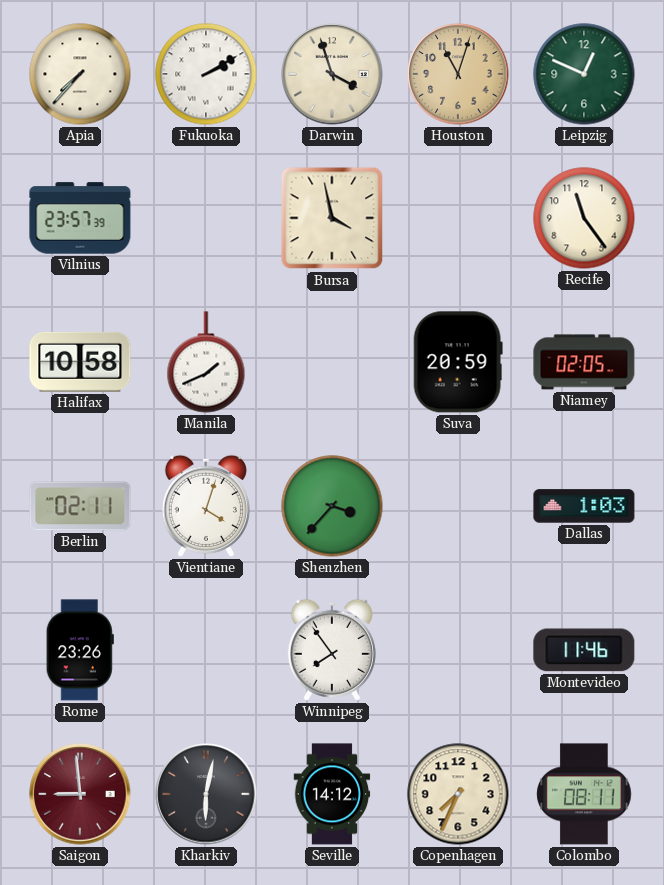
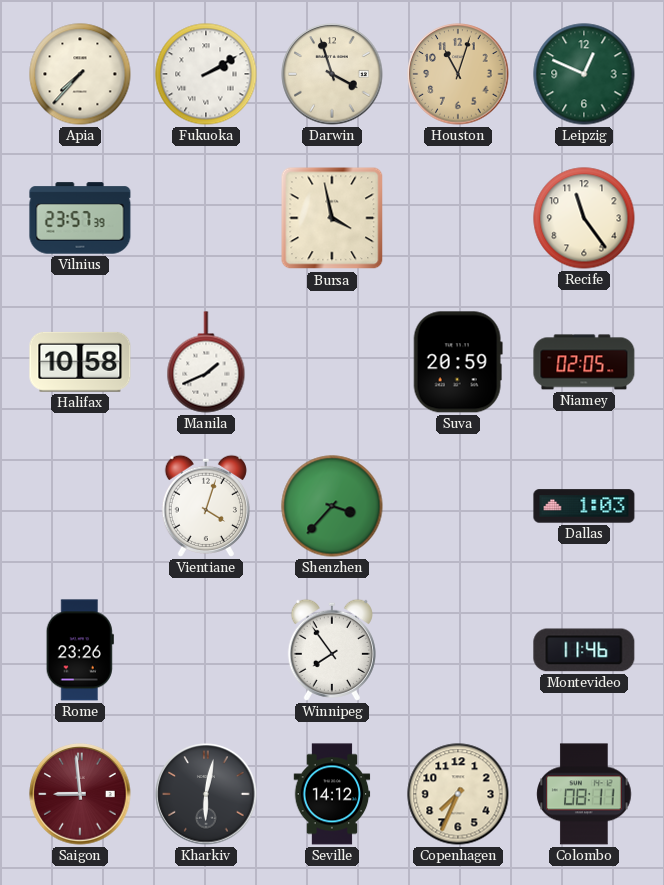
Berlin: 02:11 -> none (80, 506)
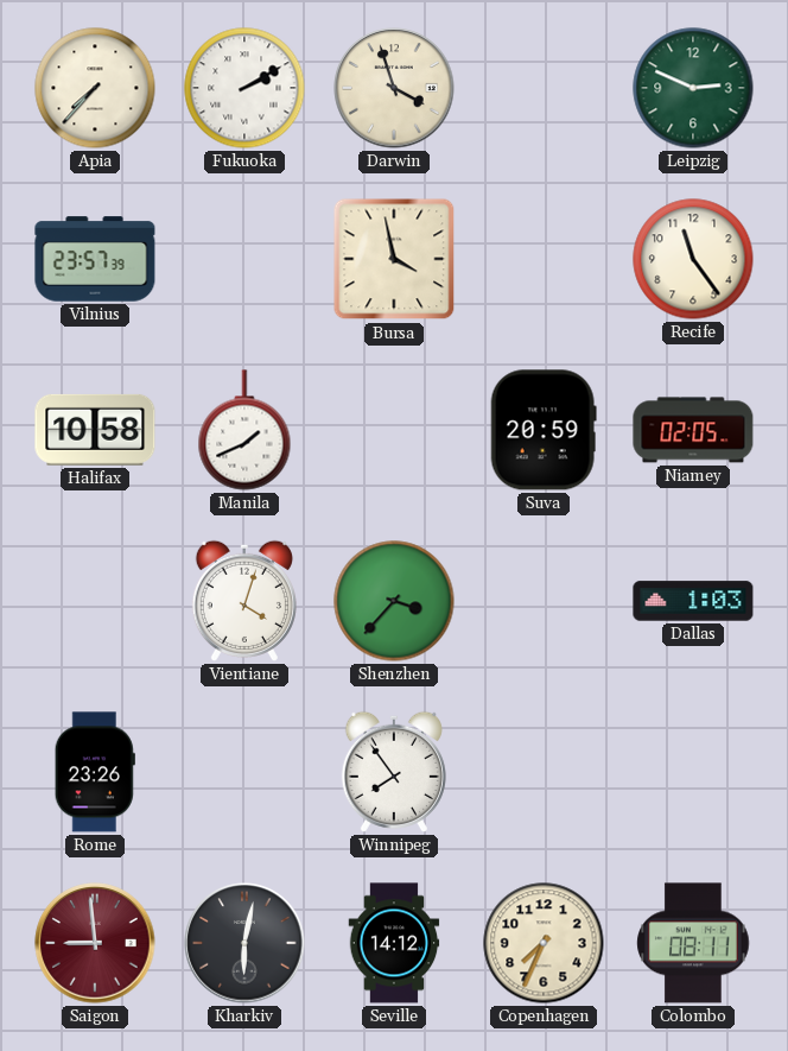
Houston: 11:03 -> none (458, 74)
Leipzig: 12:49 -> 2:49 (693, 88)
Montevideo: 11:46 -> none (584, 650)
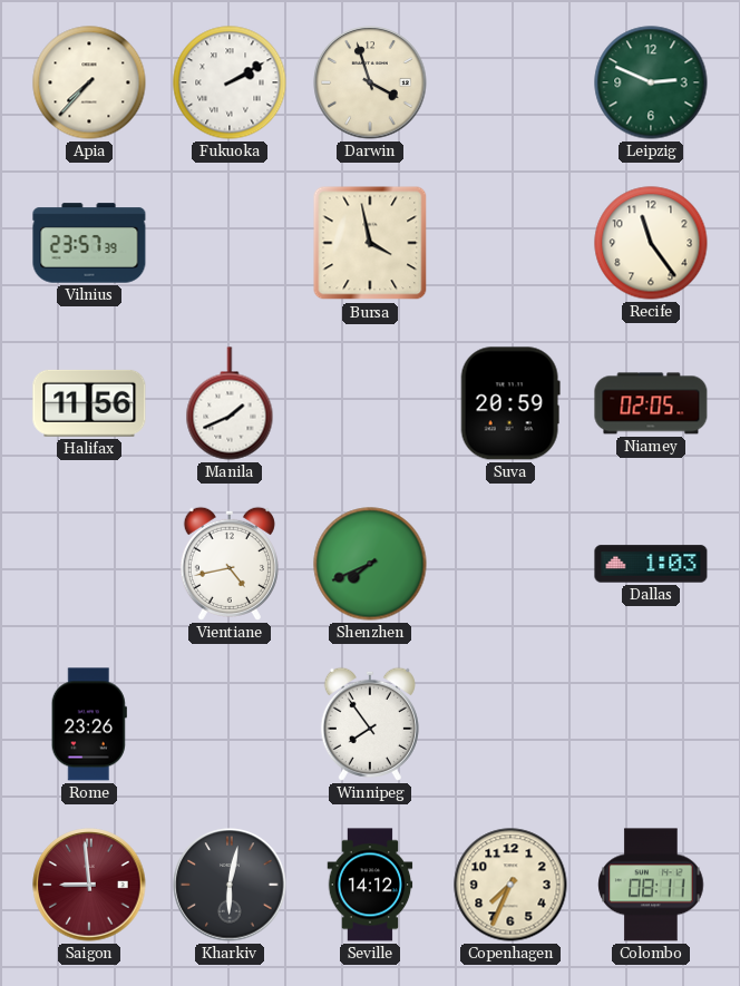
Halifax: 10:58 -> 11:56 (89, 403)
Vientiane: 4:03 -> 4:43 (230, 564)
Shenzhen: 3:37 -> 7:41 (370, 564)
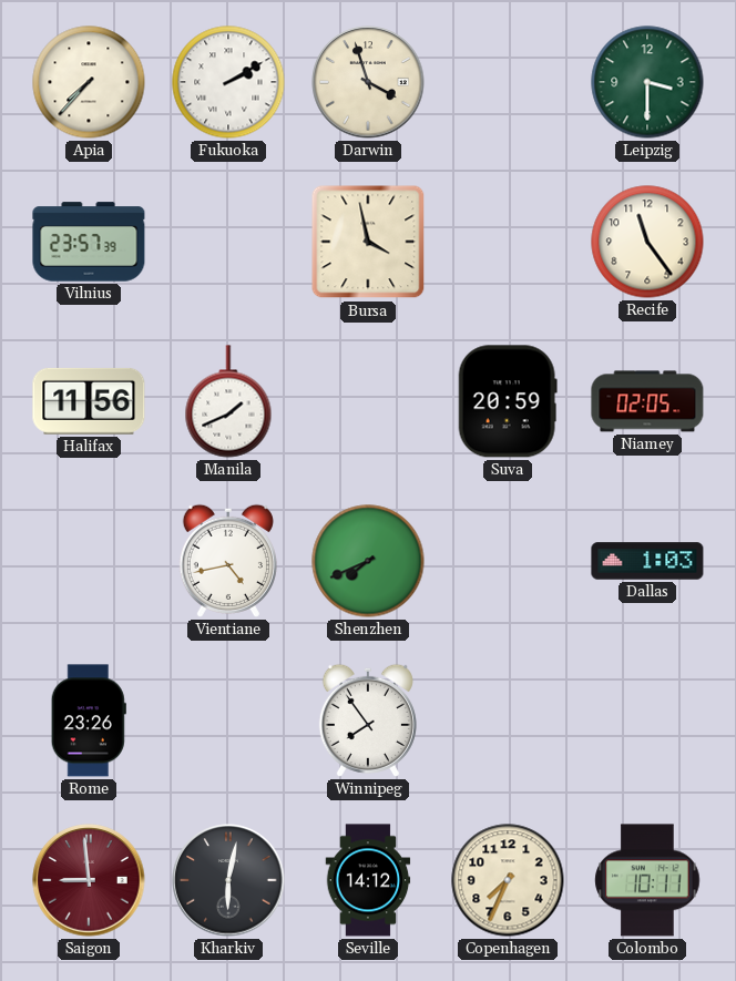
Leipzig: 2:49 -> 3:30 (647, 82)
Colombo: 08:11 -> 10:11 (647, 880)
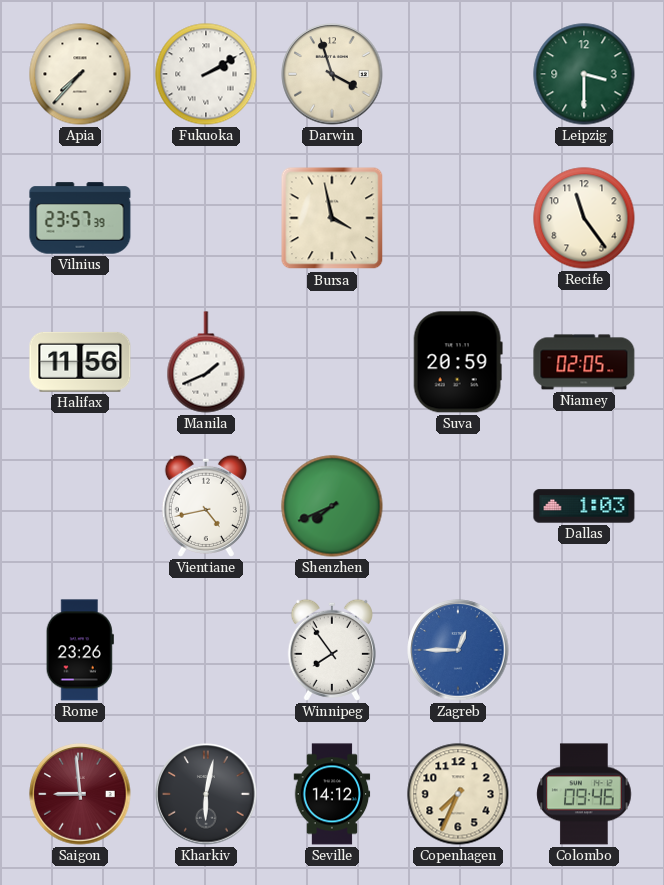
Zagreb: none -> 12:45 (458, 650)
Colombo: 10:11 -> 09:46 (584, 794)
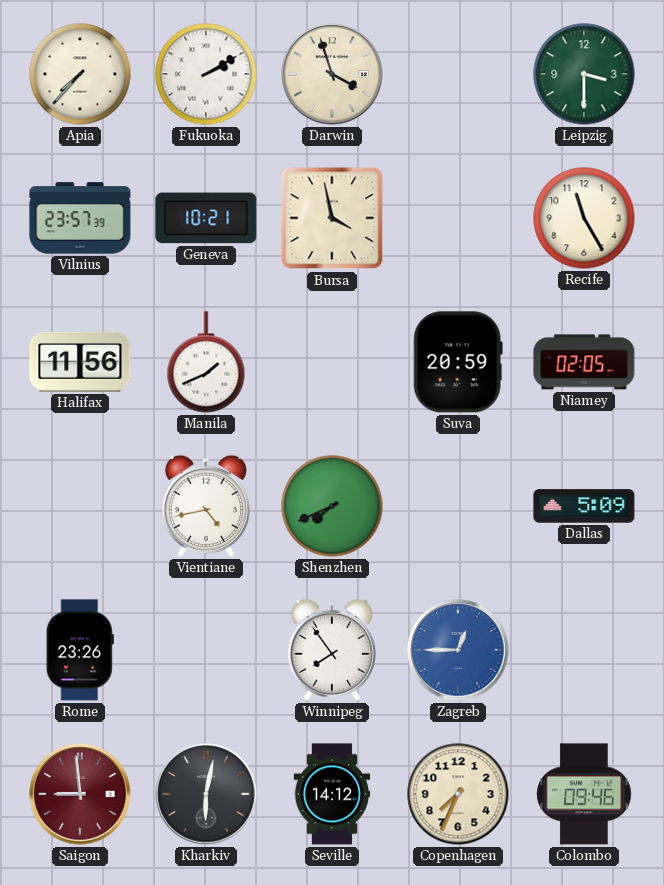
Geneva: none -> 10:21 (206, 218)
Recife: 11:24 -> 11:25 (584, 218)
Dallas: 1:03 -> 5:09 (584, 506)
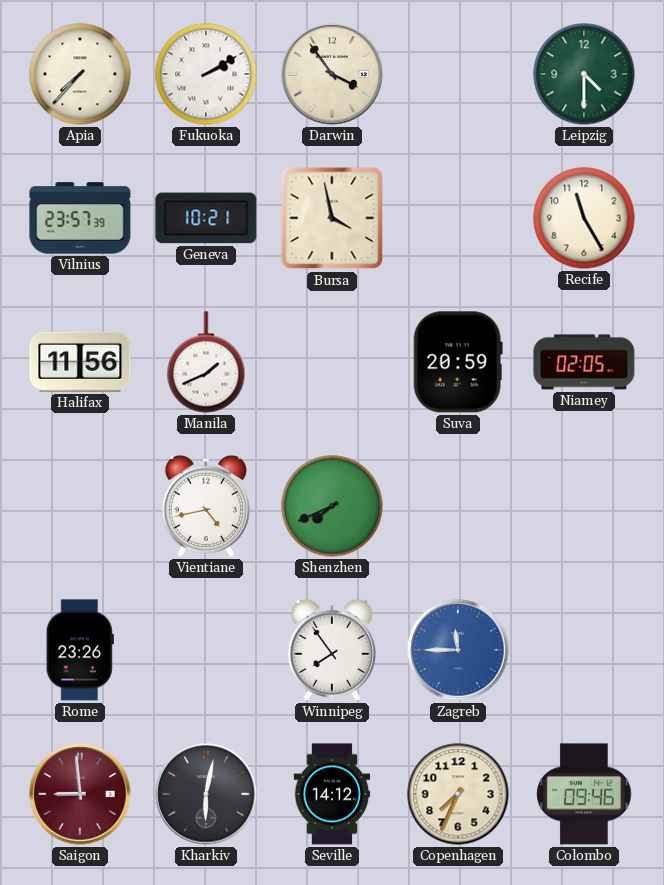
Darwin: 3:57 -> 3:54 (332, 74)
Leipzig: 3:30 -> 4:30 (584, 74)
Dallas: 5:09 -> none (584, 506)
Zagreb: 12:45 -> 11:45 (458, 650)
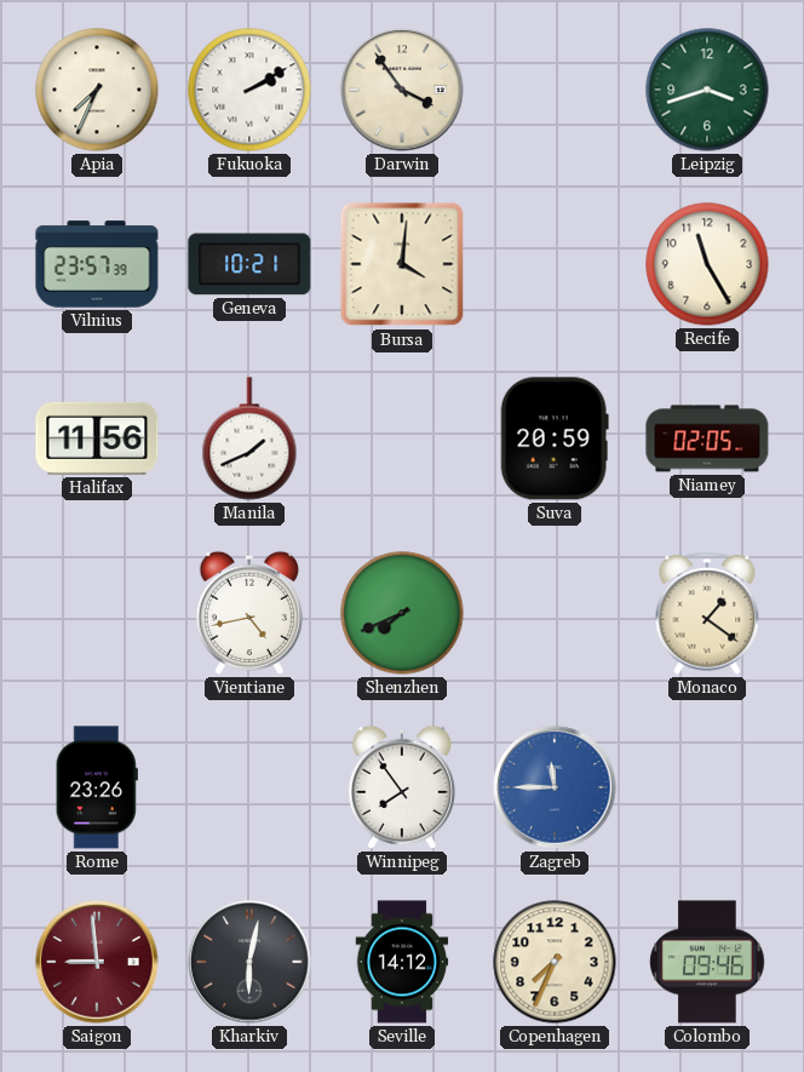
Apia: 7:37 -> 7:34 (97, 90)
Leipzig: 4:30 -> 3:42 (707, 90)
Bursa: 3:58 -> 4:01 (402, 264)
Monaco: none -> 1:21 (707, 614)
